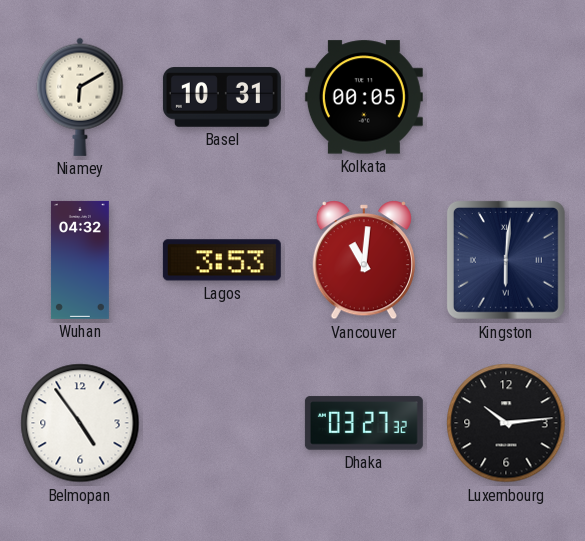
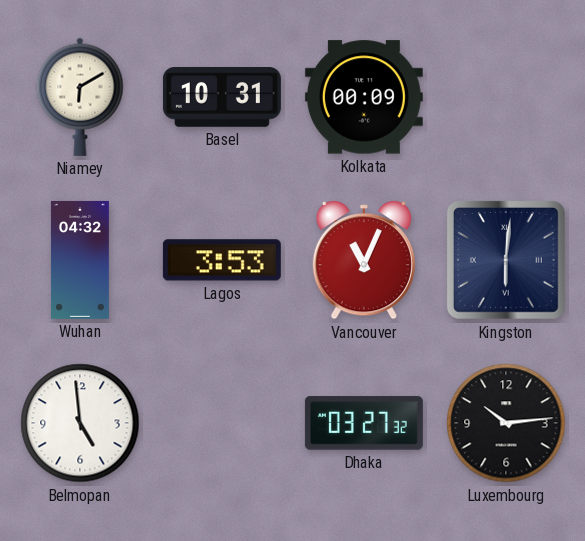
Kolkata: 00:05 -> 00:09 (364, 97)
Vancouver: 11:01 -> 11:04 (364, 260)
Belmopan: 4:54 -> 4:59 (80, 423)
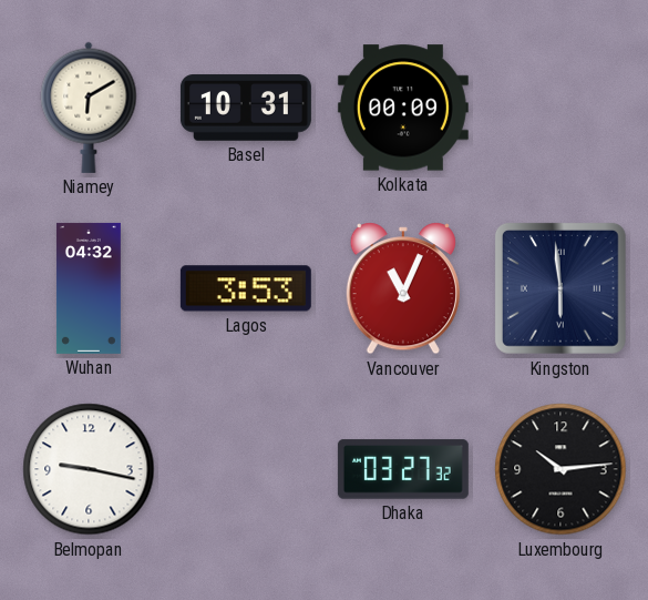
Kingston: 6:01 -> 5:59 (560, 288)
Belmopan: 4:59 -> 9:17 (89, 469)
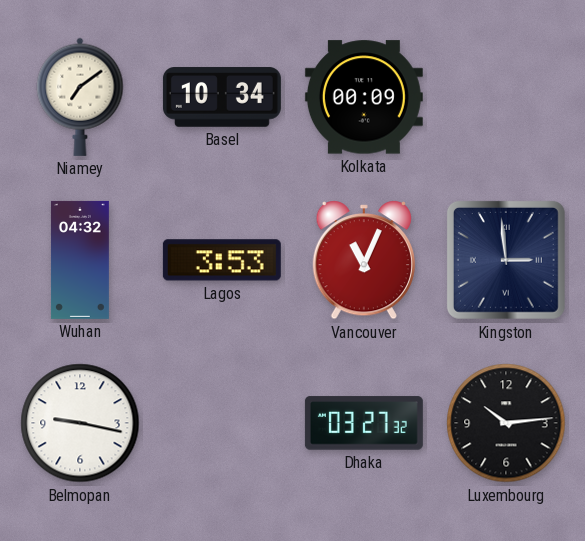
Niamey: 6:10 -> 7:09 (80, 97)
Basel: 10:31 -> 10:34 (222, 97)
Kingston: 5:59 -> 2:59 (506, 260)
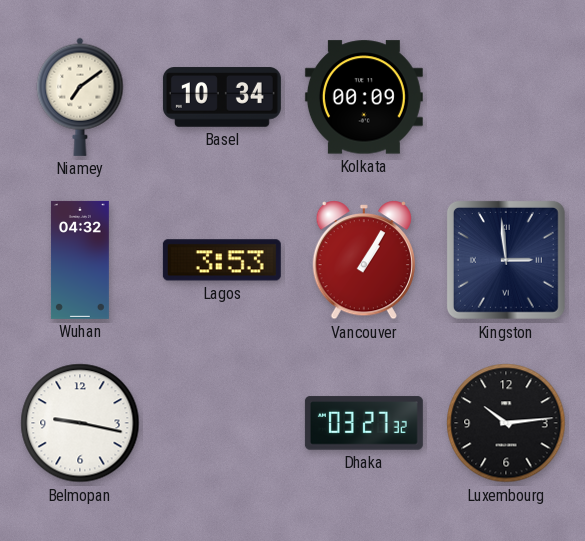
Vancouver: 11:04 -> 1:05 (364, 260)
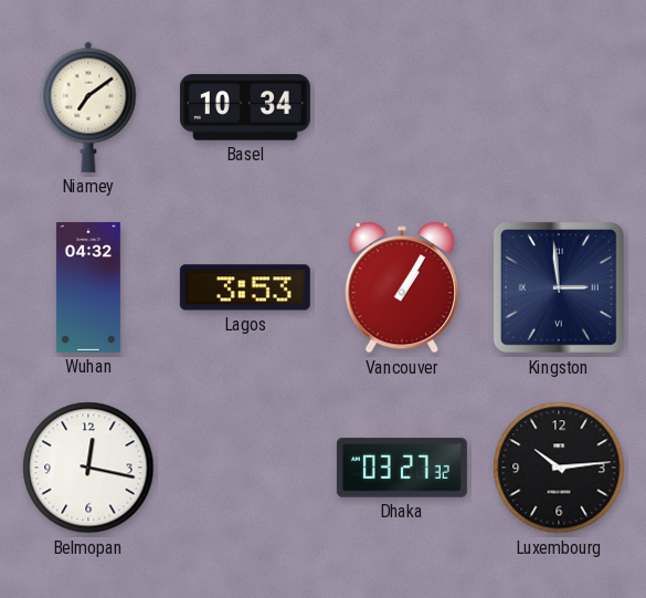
Kolkata: 00:09 -> none (364, 97)
Belmopan: 9:17 -> 12:17 (88, 468)
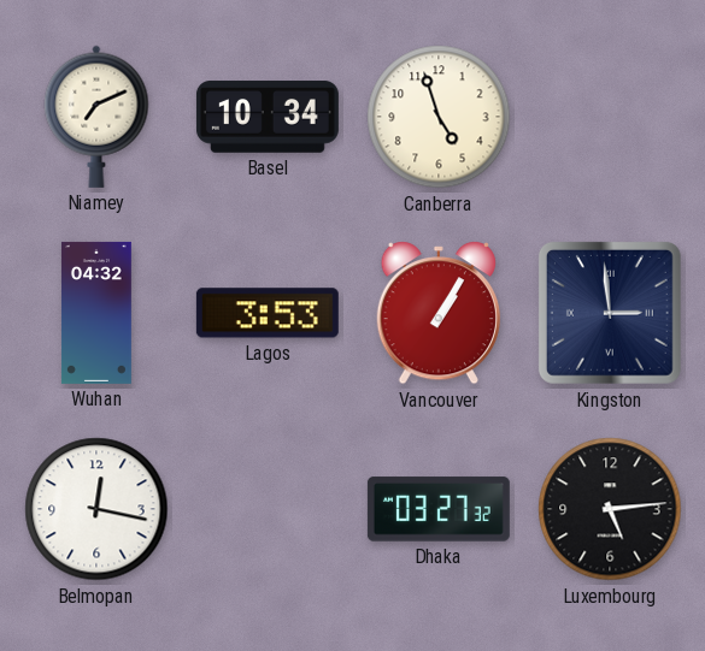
Niamey: 7:09 -> 7:11 (96, 117)
Canberra: none -> 4:57 (439, 117)
Luxembourg: 10:14 -> 5:14 (610, 509)
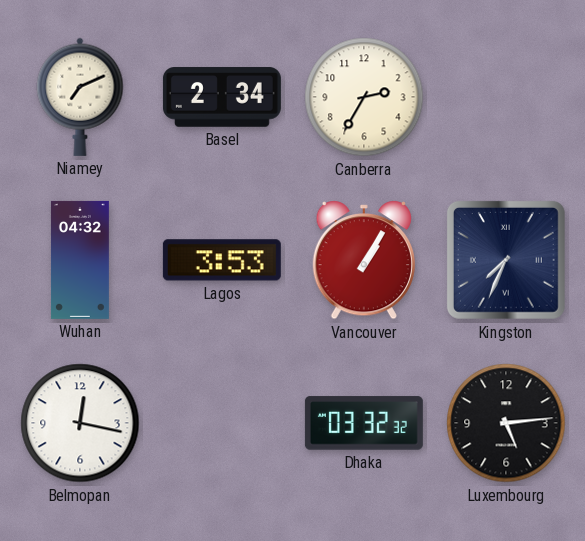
Basel: 10:34 -> 2:34 (222, 97)
Canberra: 4:57 -> 2:35 (364, 97)
Kingston: 2:59 -> 7:34 (506, 260)
Dhaka: 03:27 -> 03:32 (364, 423)
